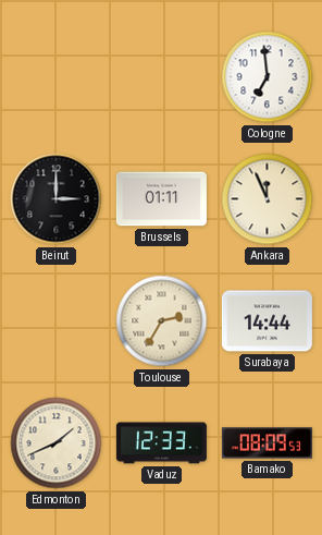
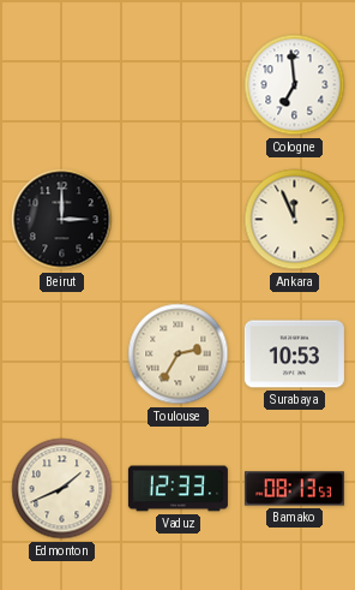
Brussels: 01:11 -> none (161, 199)
Surabaya: 14:44 -> 10:53 (294, 354)
Bamako: 08:09 -> 08:13 (294, 489)
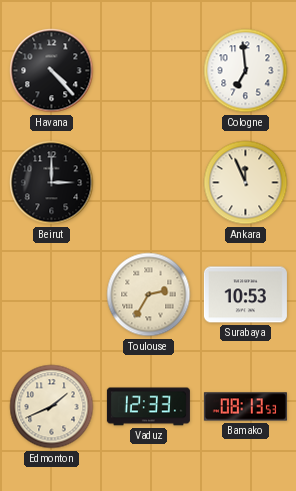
Havana: none -> 4:23 (52, 71)
